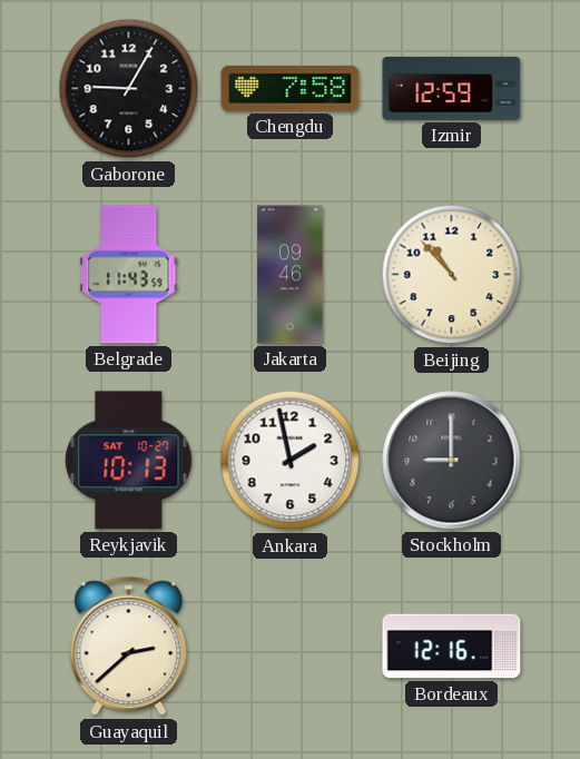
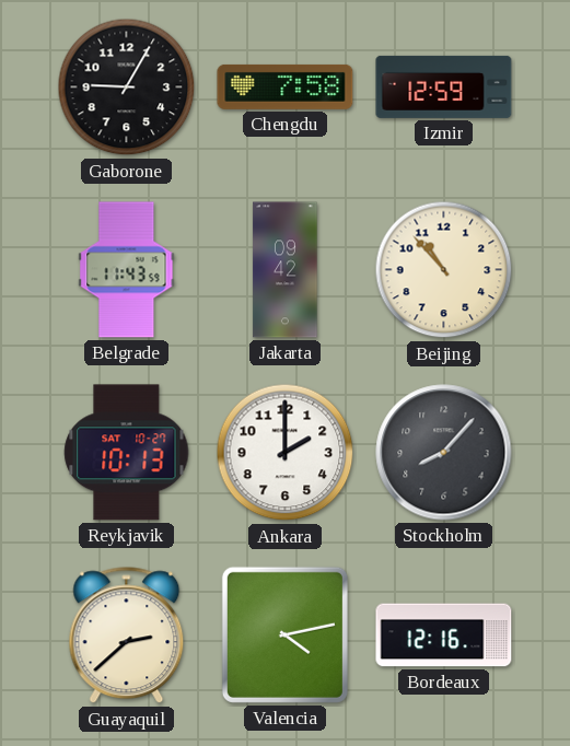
Jakarta: 09:46 -> 09:42 (286, 270)
Ankara: 1:58 -> 2:00 (286, 453)
Stockholm: 9:00 -> 8:07 (444, 453)
Valencia: none -> 4:13 (284, 634)
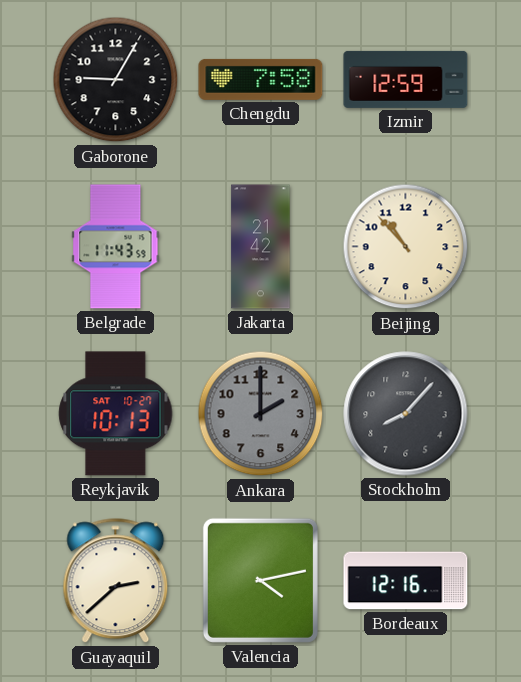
Jakarta: 09:42 -> 21:42 (261, 247)
Ankara dial: white -> grey (261, 414)
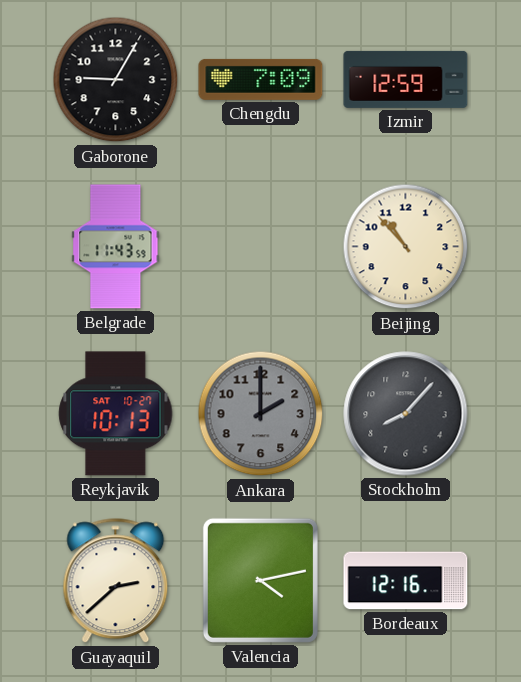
Chengdu: 7:58 -> 7:09 (261, 79)
Jakarta: 21:42 -> none (261, 247)
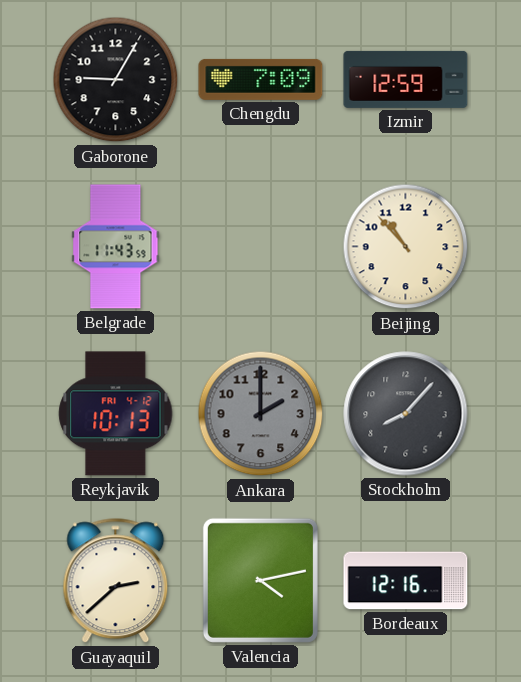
Reykjavik date: SAT 10-27 -> FRI 4-12 (116, 414)
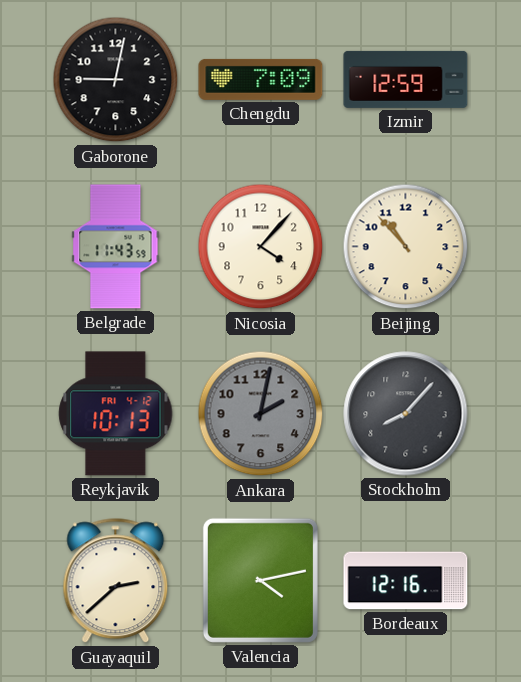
Gaborone: 9:05 -> 9:02 (116, 80)
Nicosia: none -> 4:07 (261, 247)
Ankara: 2:00 -> 2:02 (261, 414)
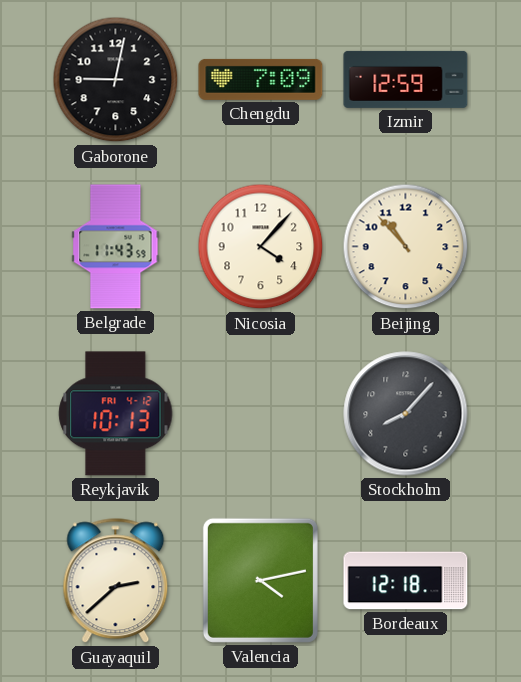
Ankara: 2:02 -> none (261, 414)
Bordeaux: 12:16 -> 12:18 (406, 581)
